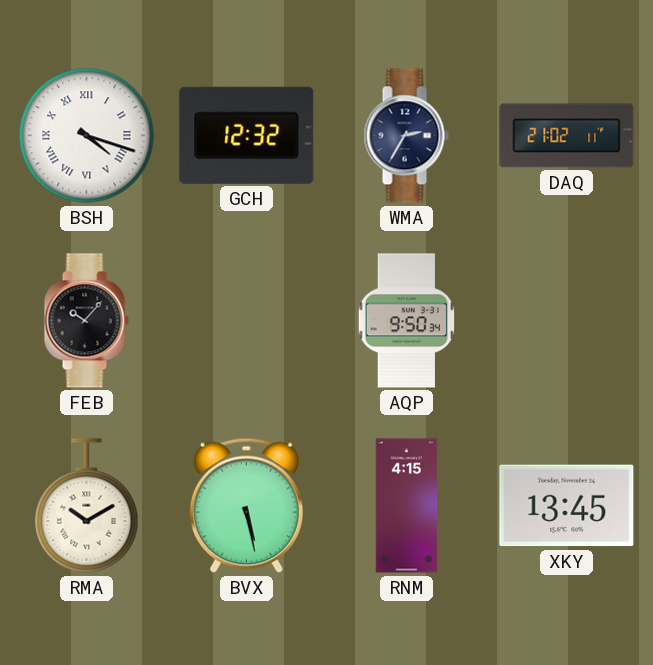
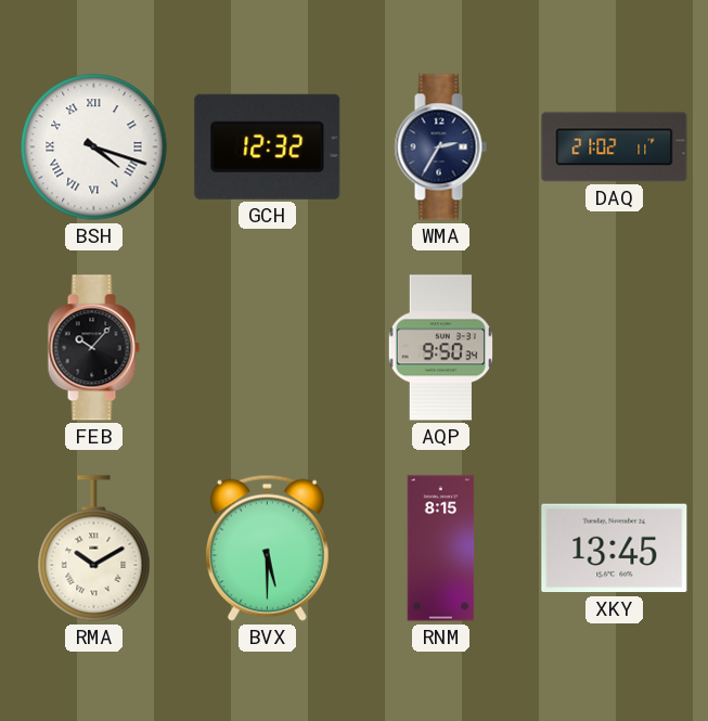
BVX: 5:28 -> 5:30 (267, 548)
RNM: 4:15 -> 8:15 (441, 549)
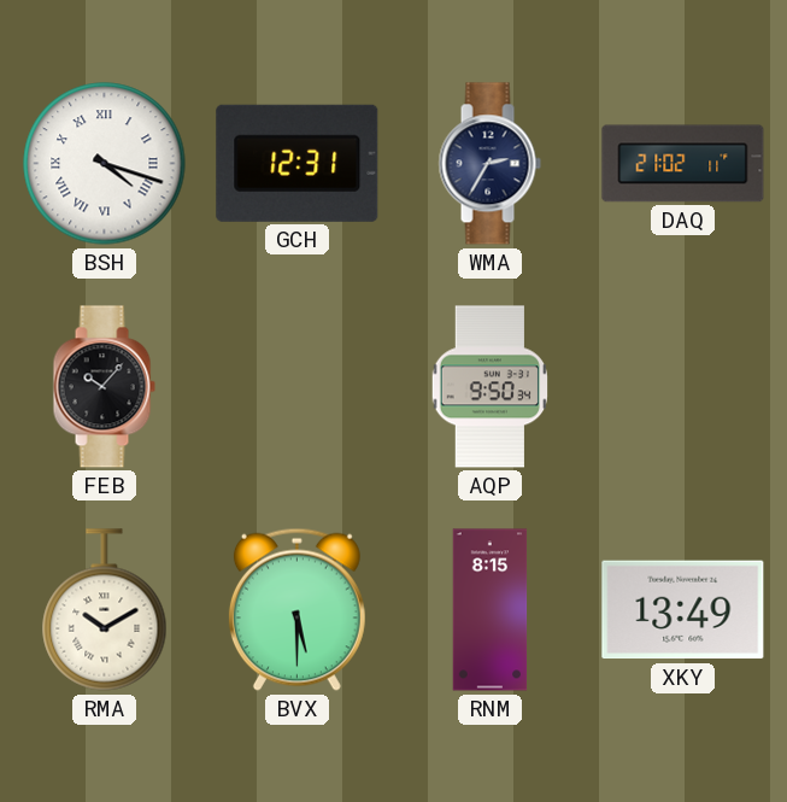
GCH: 12:32 -> 12:31 (298, 163)
XKY: 13:45 -> 13:49 (683, 610)
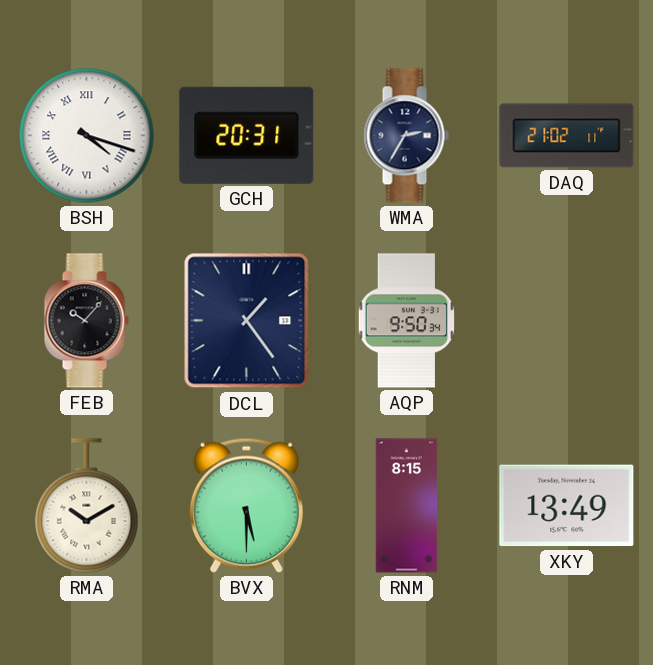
GCH: 12:31 -> 20:31 (247, 135)
DCL: none -> 1:24 (247, 321)
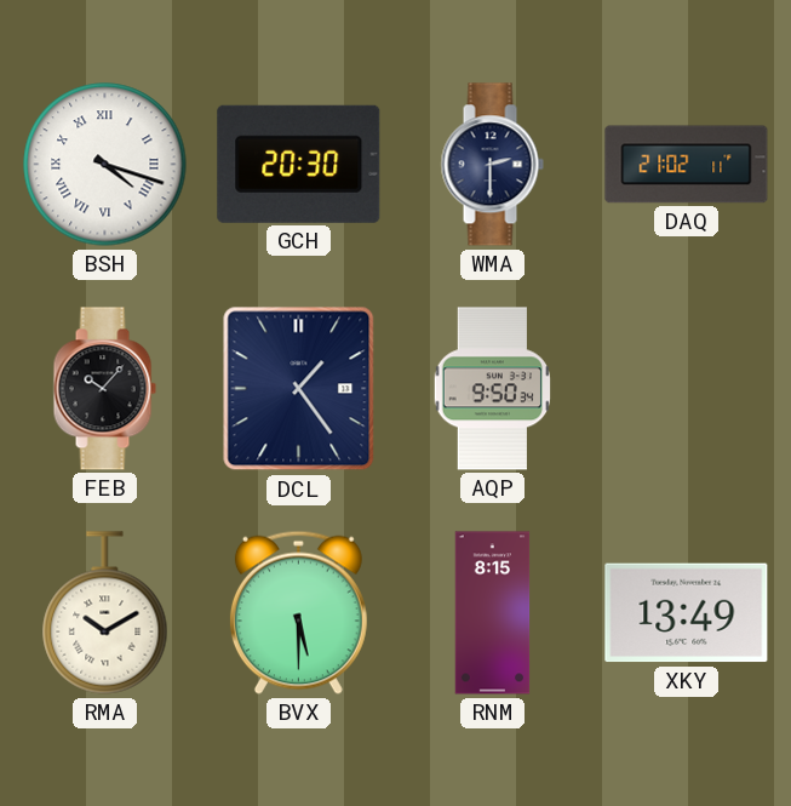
GCH: 20:31 -> 20:30 (299, 164)
WMA: 2:35 -> 2:30 (492, 165)
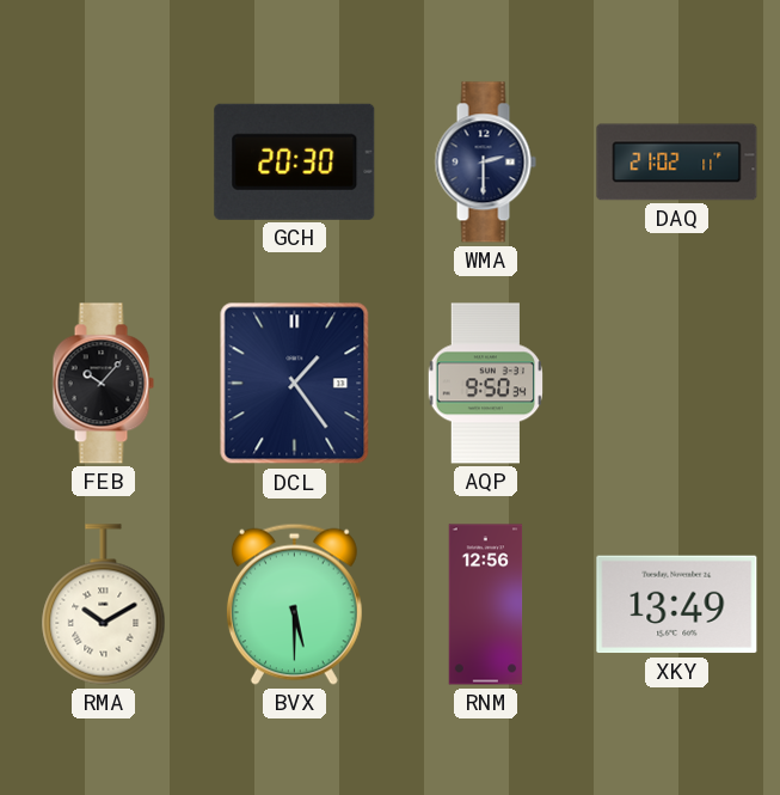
BSH: 4:18 -> none (105, 165)
RNM: 8:15 -> 12:56 (486, 605)
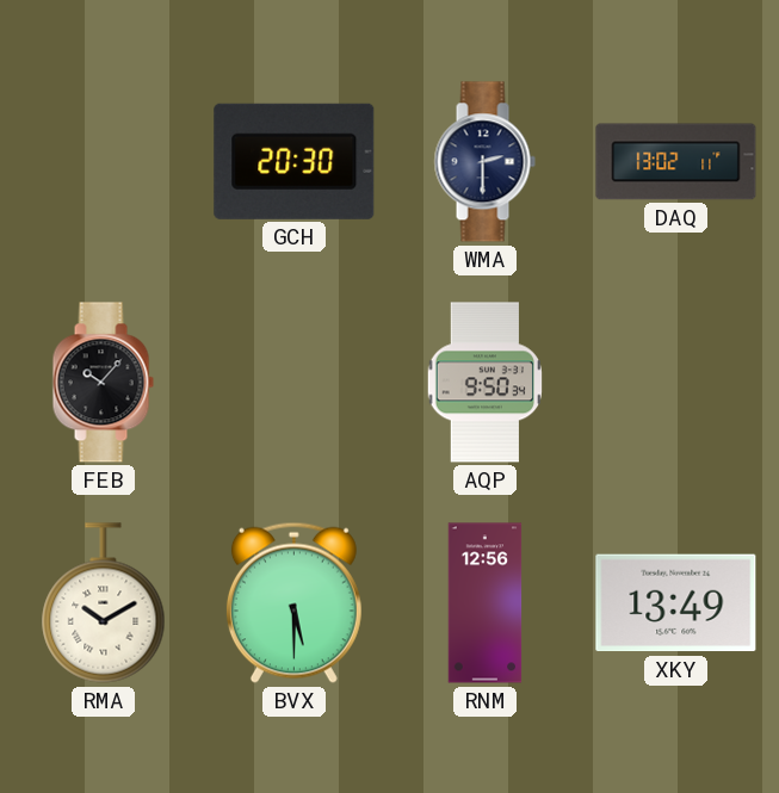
DAQ: 21:02 -> 13:02 (676, 162)
DCL: 1:24 -> none (295, 384)
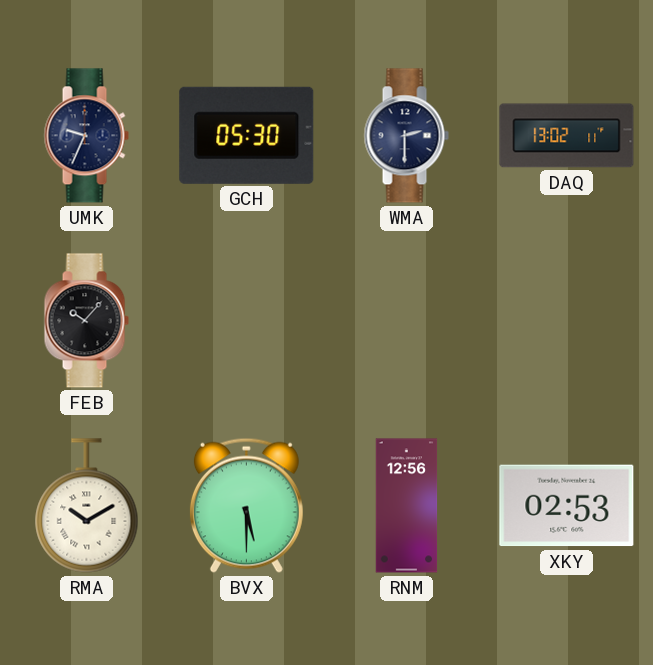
UMK: none -> 9:34 (86, 136)
GCH: 20:30 -> 05:30 (247, 135)
AQP: 9:50 -> none (484, 383)
XKY: 13:49 -> 02:53 (567, 506)
